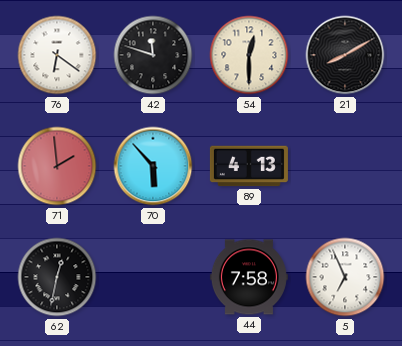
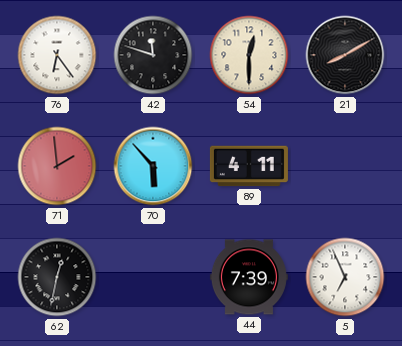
76: 6:21 -> 6:24 (57, 55)
89: 4:13 -> 4:11 (249, 166)
44: 7:58 -> 7:39 (249, 277)
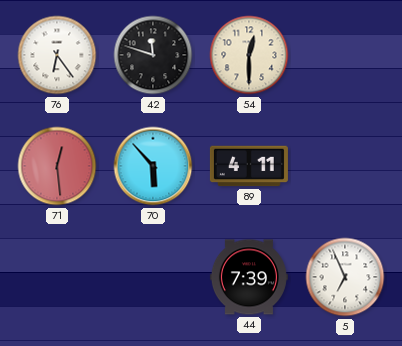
21: 8:10 -> none (345, 55)
71: 1:59 -> 12:29 (57, 166)
62: 12:32 -> none (57, 277)
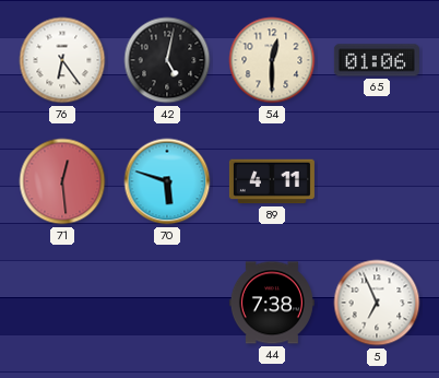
42: 11:48 -> 5:02 (167, 60)
65: none -> 01:06 (377, 60)
70: 5:53 -> 5:48 (167, 181)
44: 7:39 -> 7:38 (272, 303)
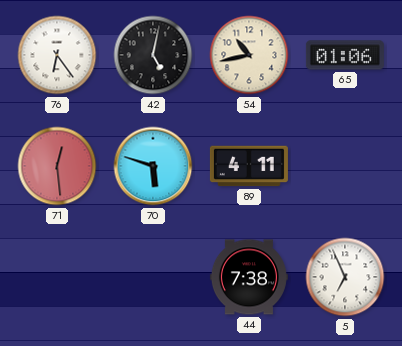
54: 12:30 -> 10:43 (249, 55)
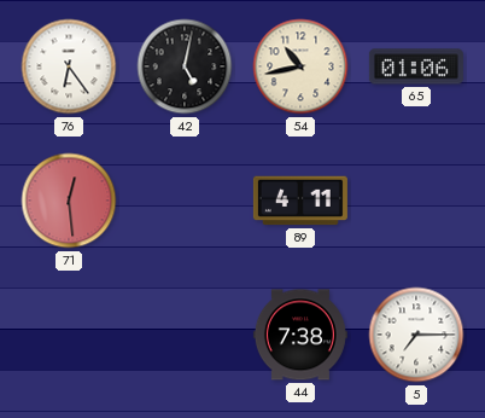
70: 5:48 -> none (153, 166)
5: 6:56 -> 7:15 (416, 335)
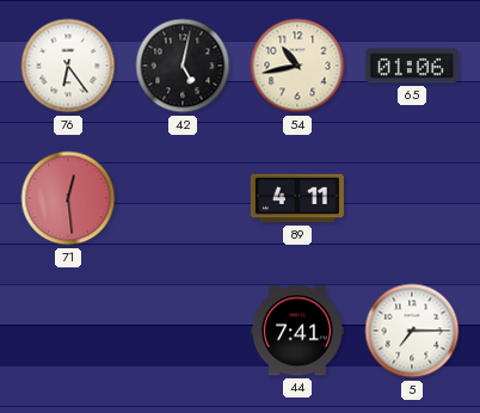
44: 7:38 -> 7:41 (297, 331)
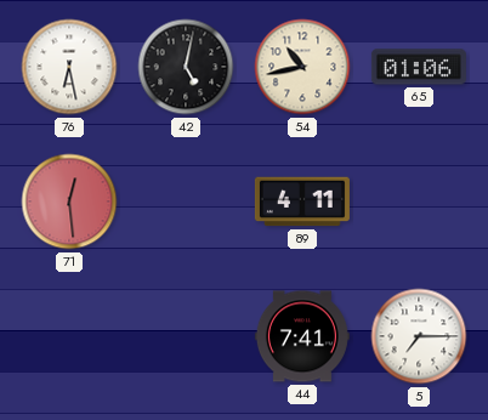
76: 6:24 -> 6:28 (69, 67)
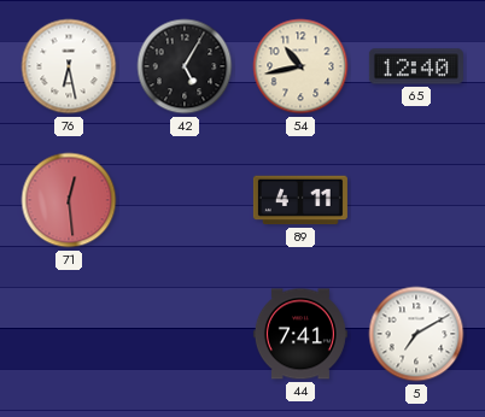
42: 5:02 -> 5:05 (185, 66)
65: 01:06 -> 12:40 (416, 66)
5: 7:15 -> 7:10 (416, 334)
